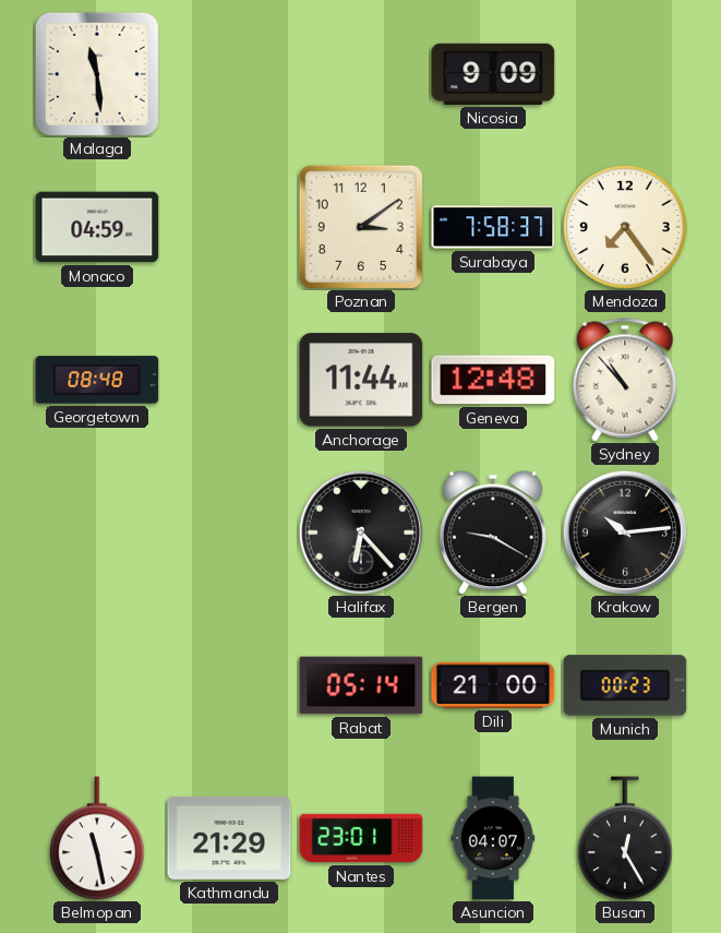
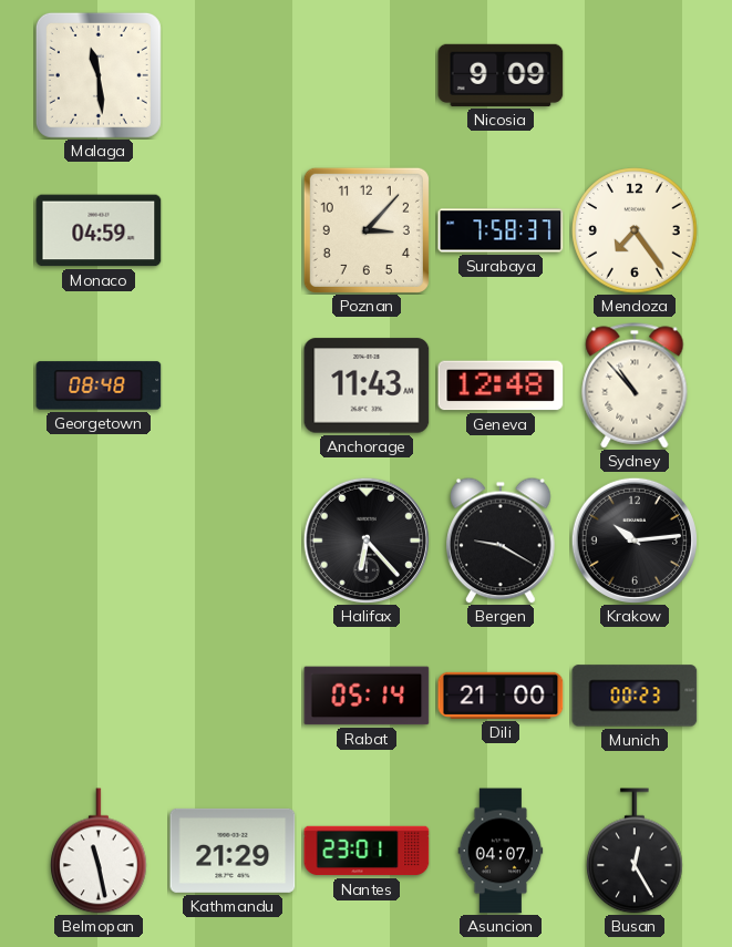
Poznan: 3:09 -> 3:07 (367, 230)
Anchorage: 11:44 -> 11:43 (367, 385)
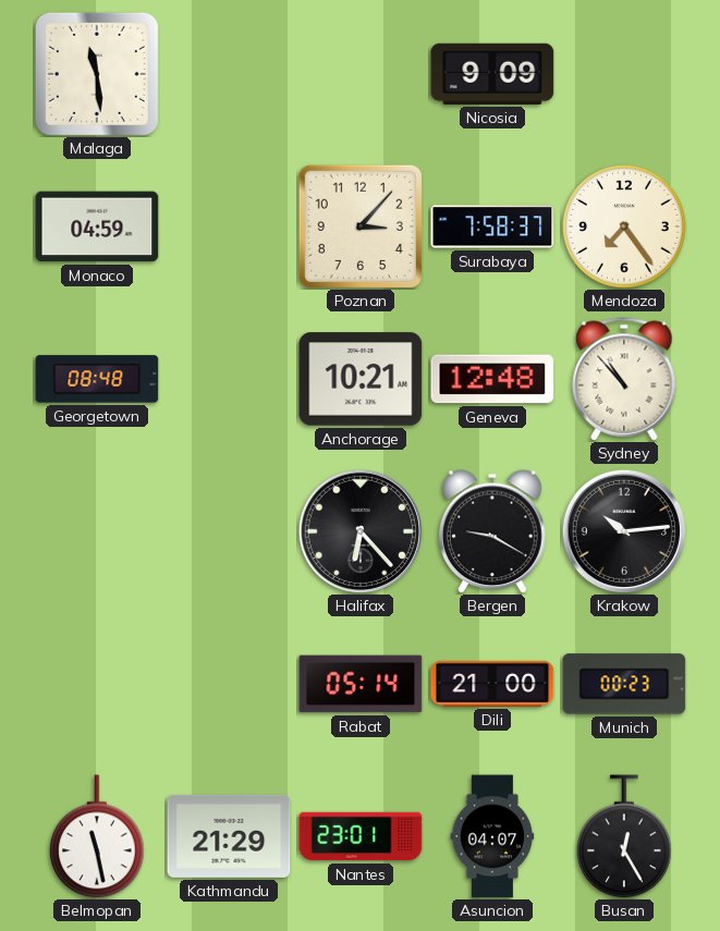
Anchorage: 11:43 -> 10:21 (361, 379)
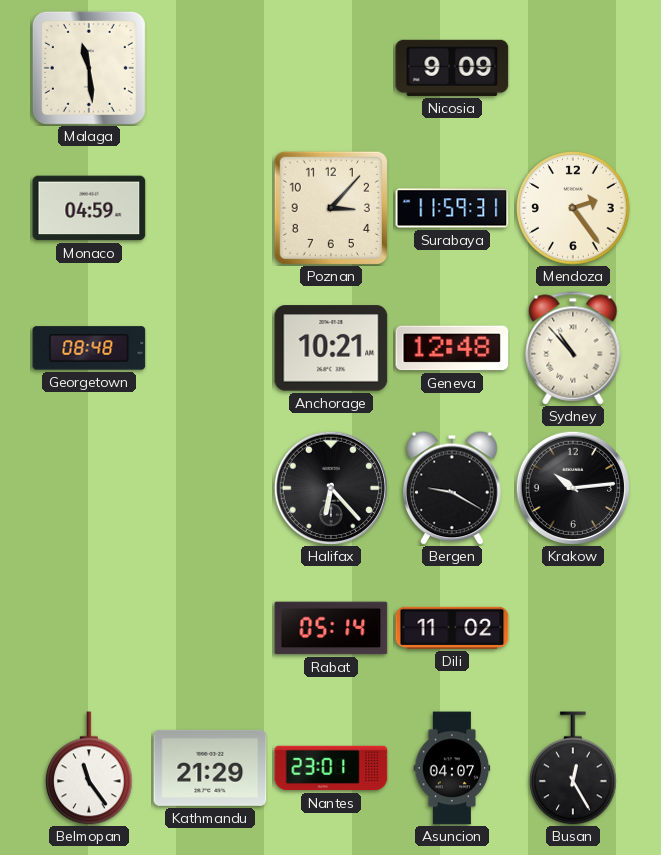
Surabaya: 7:58 -> 11:59 (452, 208)
Mendoza: 7:24 -> 2:24 (573, 208)
Dili: 21:00 -> 11:02 (452, 628)
Munich: 00:23 -> none (624, 684)
Belmopan: 11:28 -> 11:24 (90, 768)
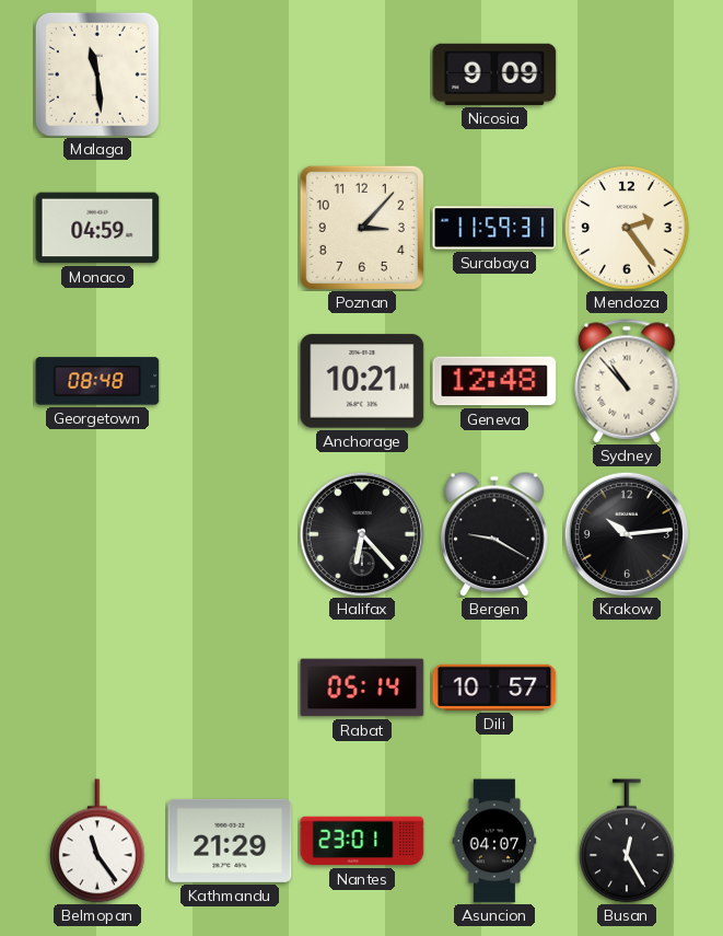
Dili: 11:02 -> 10:57 (494, 687)
